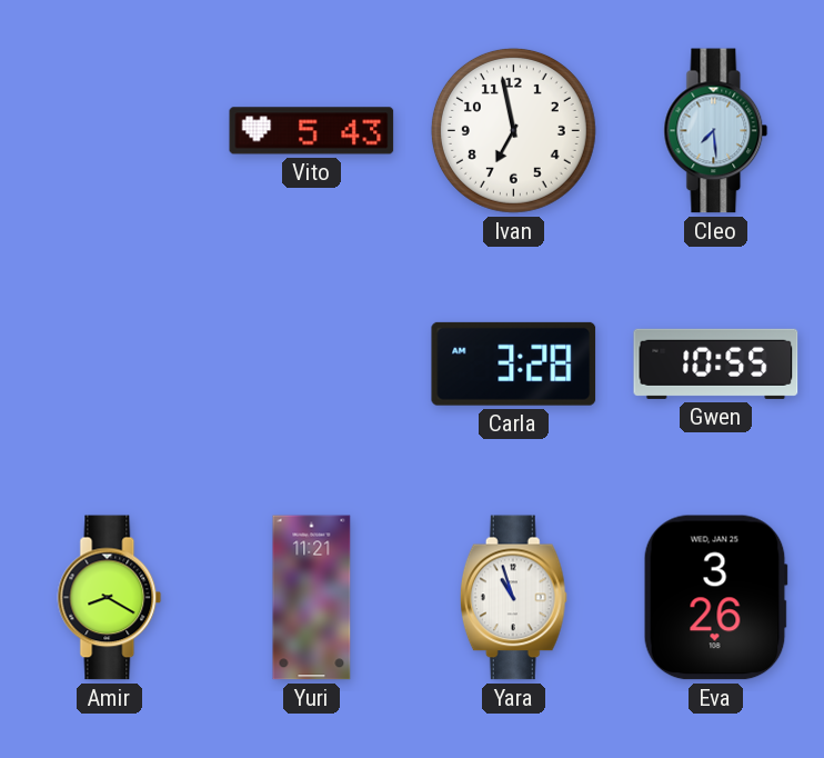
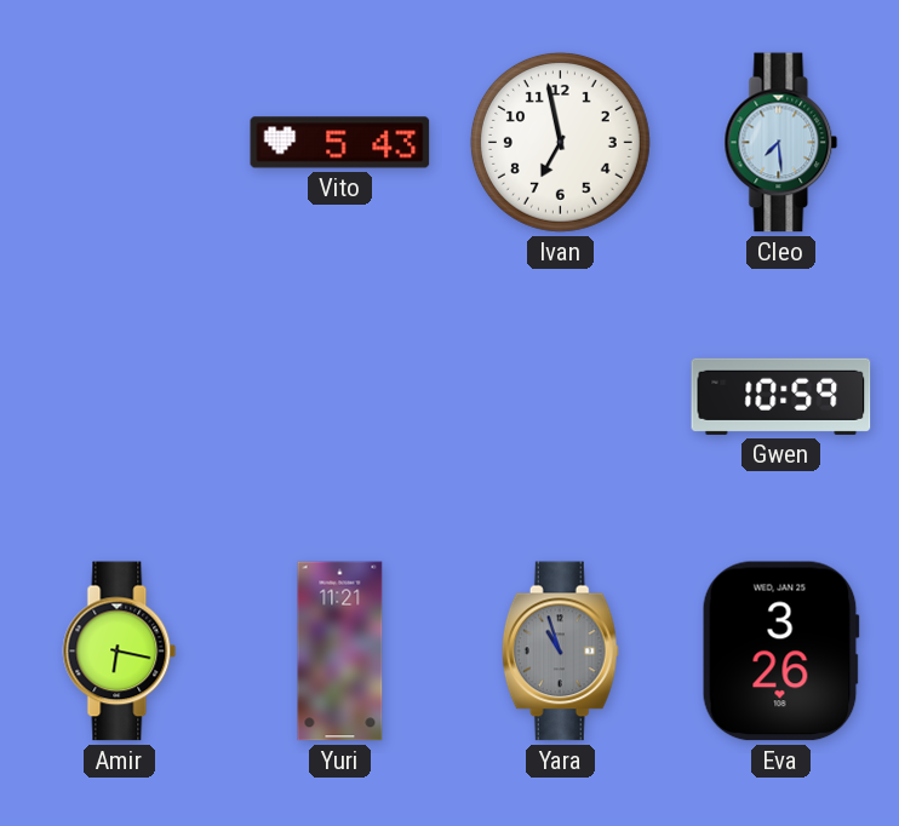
Carla: 3:28 -> none (514, 363)
Gwen: 10:55 -> 10:59 (781, 396)
Amir: 8:20 -> 6:17 (120, 652)
Yara dial: white -> grey (560, 652)
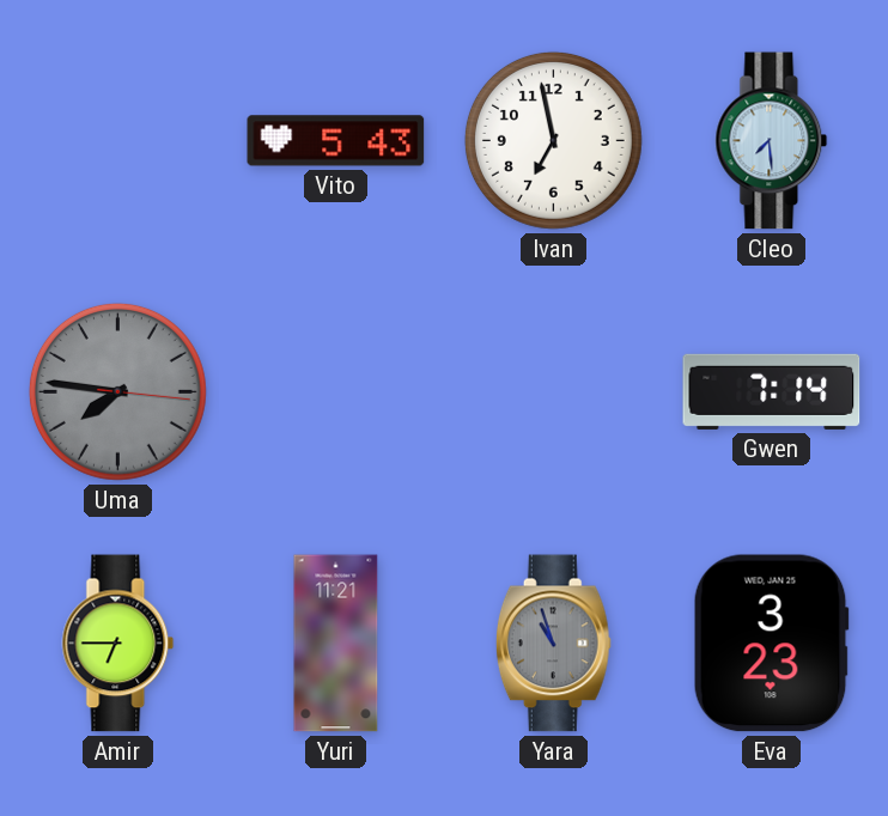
Uma: none -> 7:46 (117, 391)
Gwen: 10:59 -> 7:14 (772, 391)
Amir: 6:17 -> 6:45 (118, 644)
Eva: 3:26 -> 3:23 (771, 644)
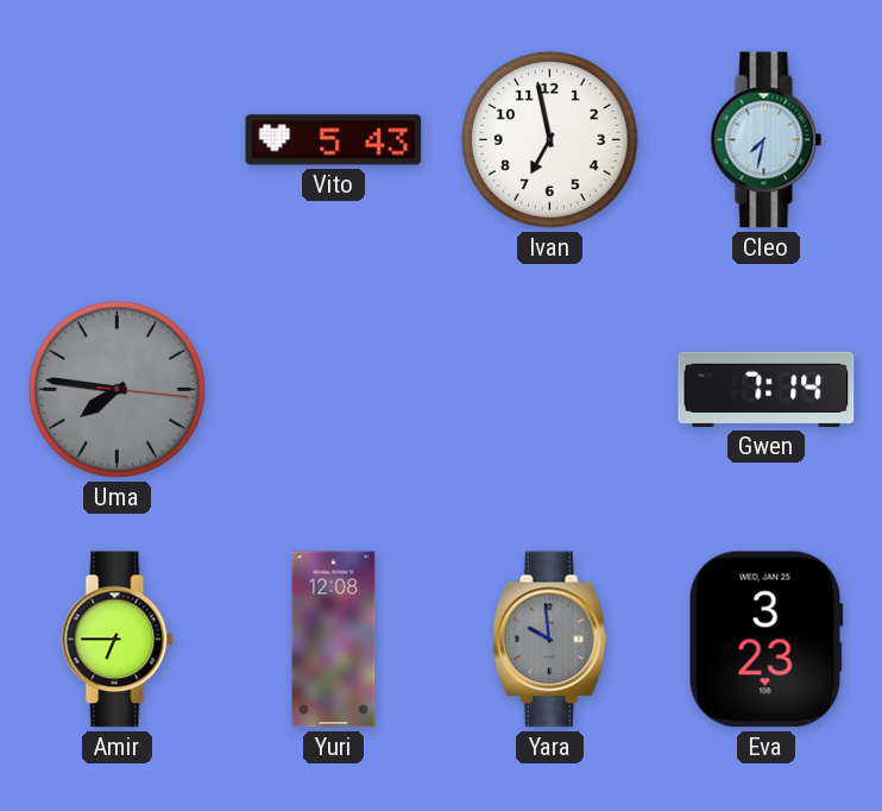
Cleo: 7:29 -> 7:32 (767, 140)
Yuri: 11:21 -> 12:08 (334, 640)
Yara: 10:57 -> 9:59 (549, 640)
